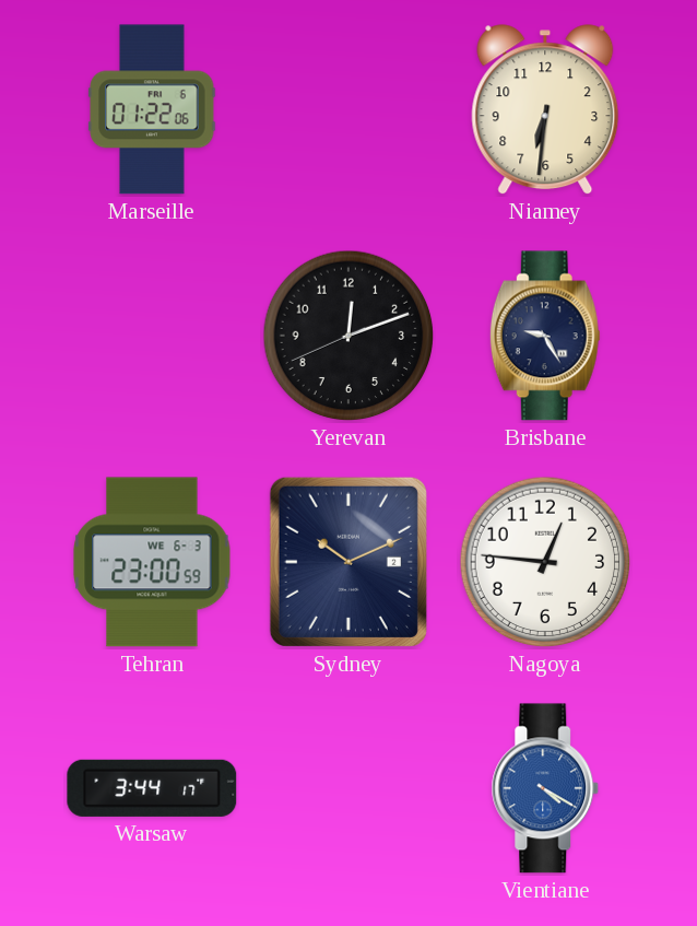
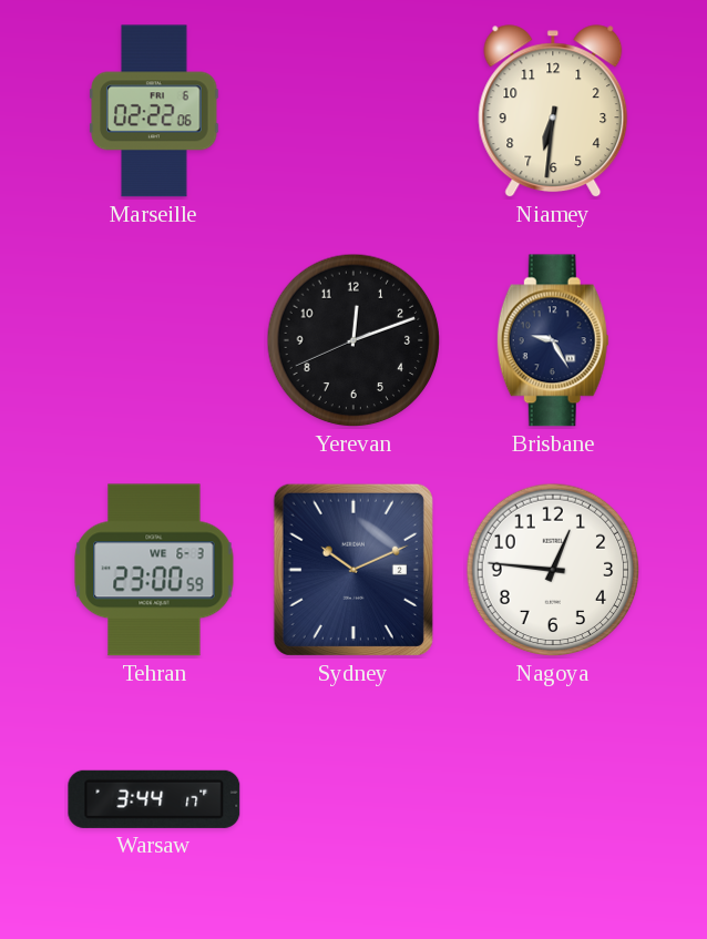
Marseille: 01:22 -> 02:22 (154, 111)
Vientiane: 4:20 -> none (545, 788)
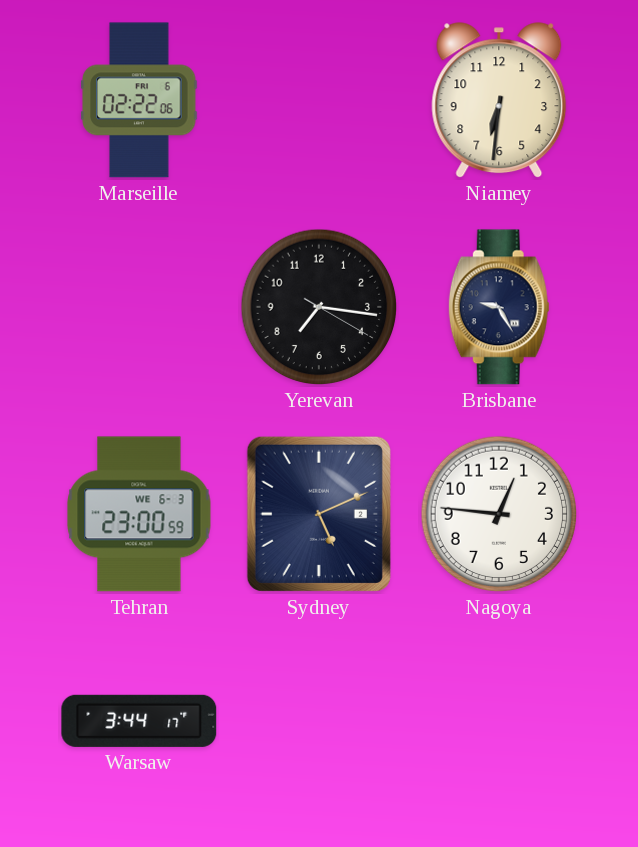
Yerevan: 12:11 -> 7:16 (319, 307)
Sydney: 10:11 -> 5:11 (319, 514)
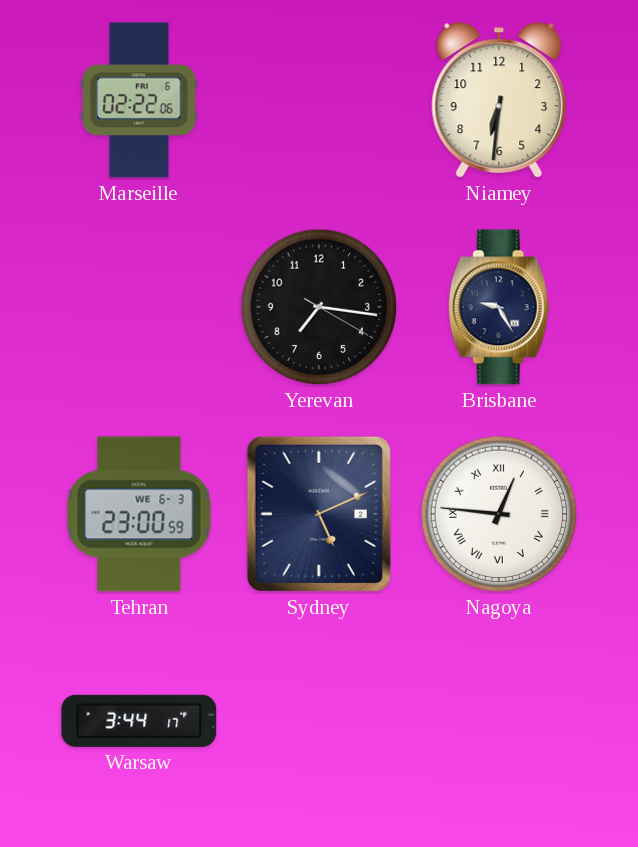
Nagoya numerals: Arabic -> Roman (499, 514)
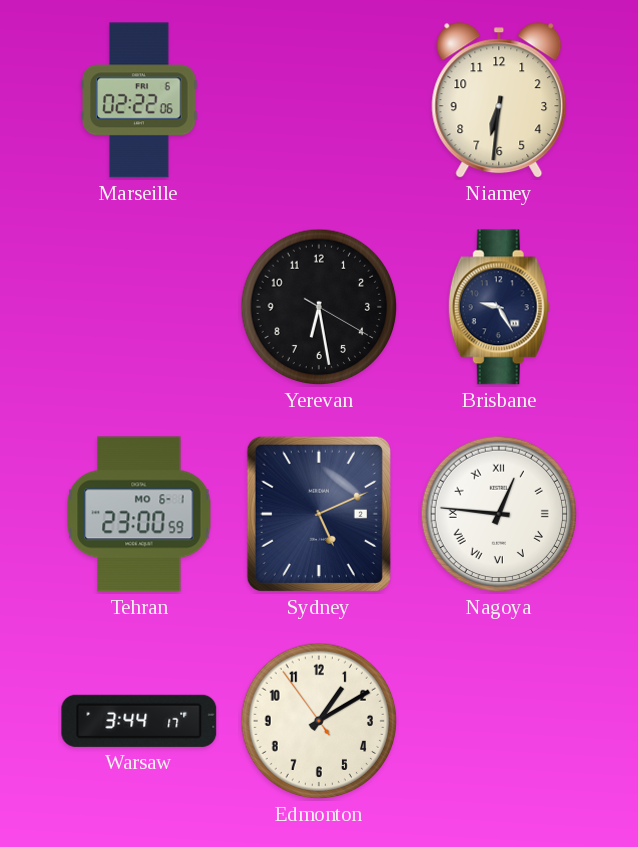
Yerevan: 7:16 -> 6:28 (319, 307)
Tehran date: WE 6-3 -> MO 6-1 (139, 514)
Edmonton: none -> 1:09 (319, 721)
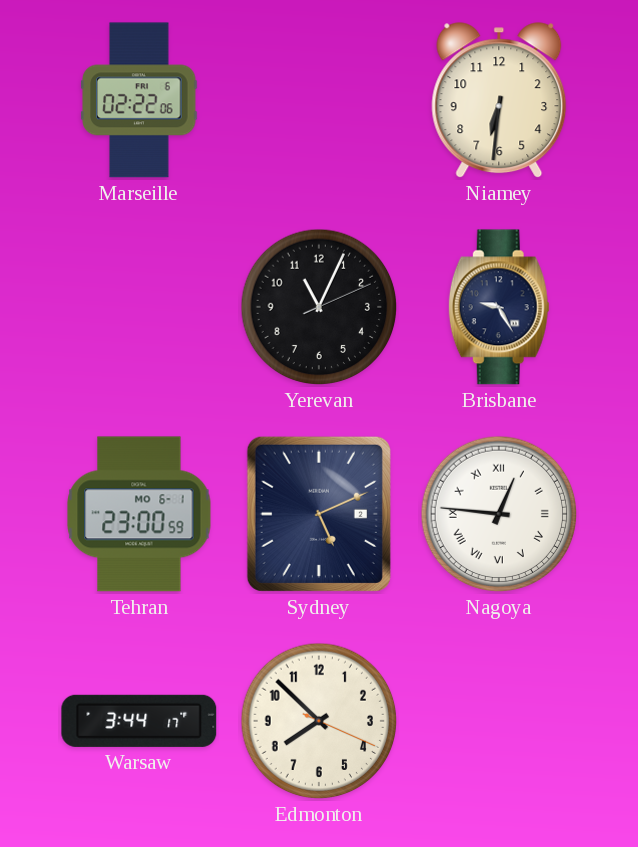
Yerevan: 6:28 -> 11:04 (319, 307)
Edmonton: 1:09 -> 7:52 (319, 721)
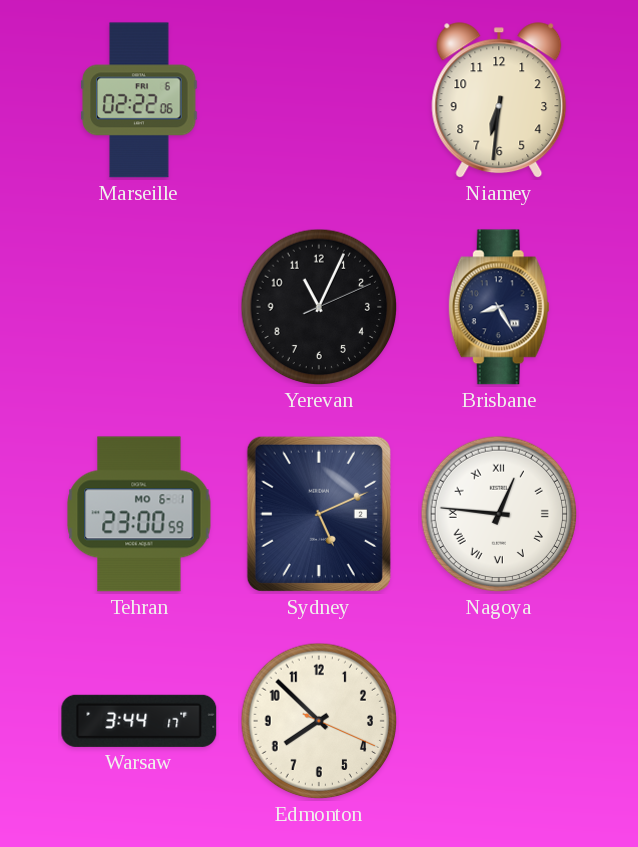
Brisbane: 9:25 -> 8:25 (499, 307)
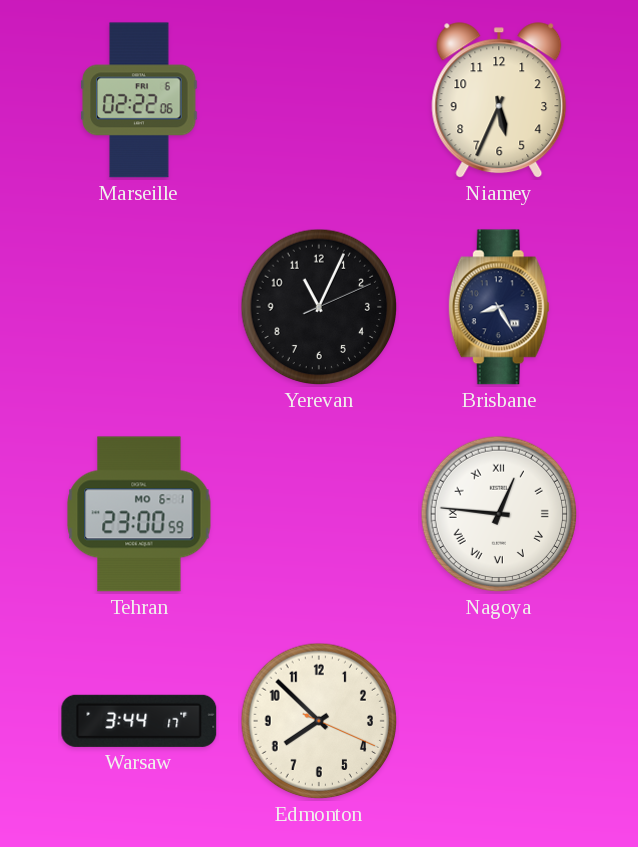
Niamey: 6:31 -> 5:34 (499, 101)
Sydney: 5:11 -> none (319, 514)
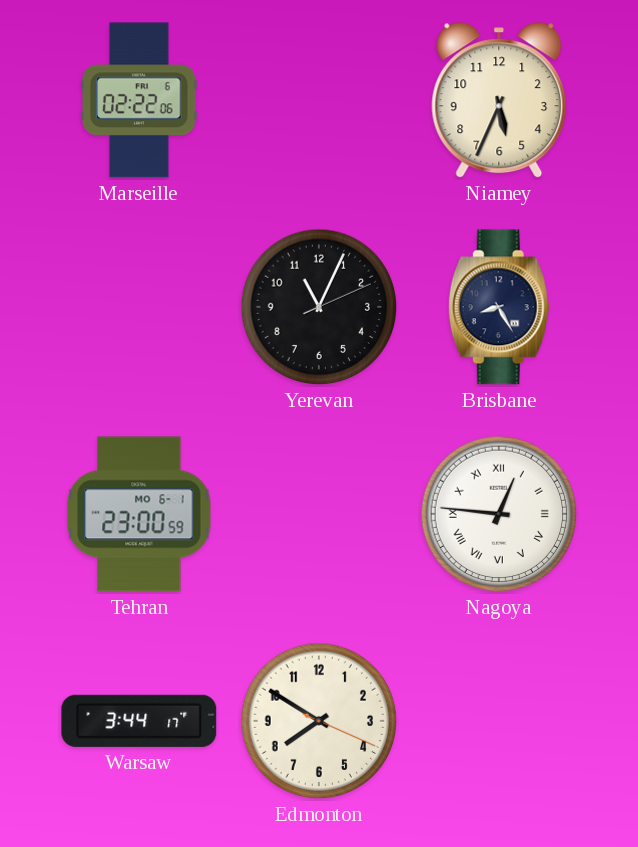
Edmonton: 7:52 -> 7:50 (319, 721)
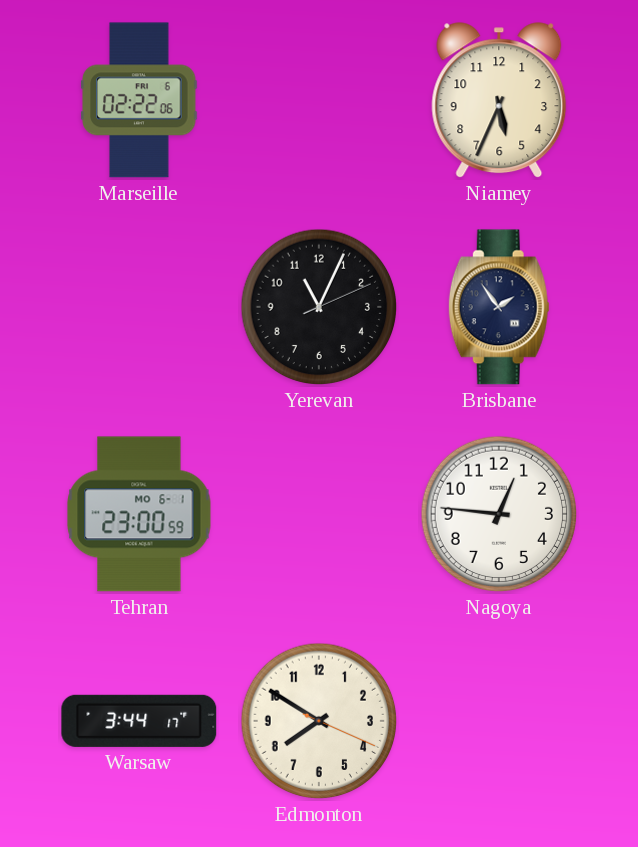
Brisbane: 8:25 -> 1:54 (499, 307)
Nagoya numerals: Roman -> Arabic (499, 514)
